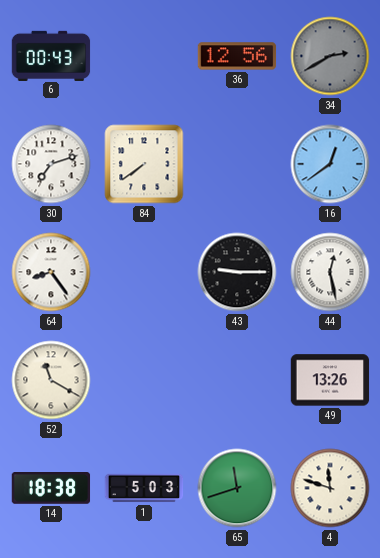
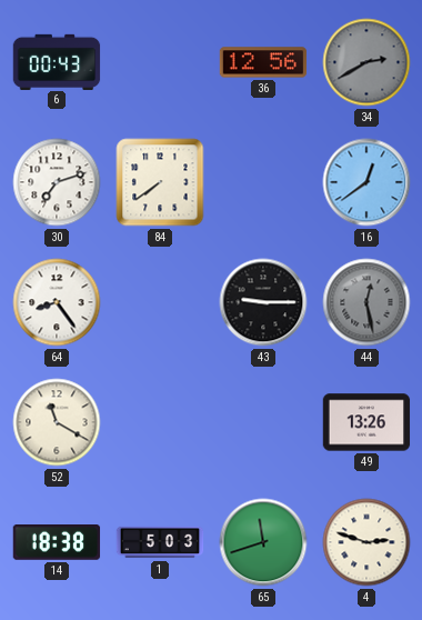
44 dial: white -> grey (366, 302)
4: 11:48 -> 2:48 (366, 542)
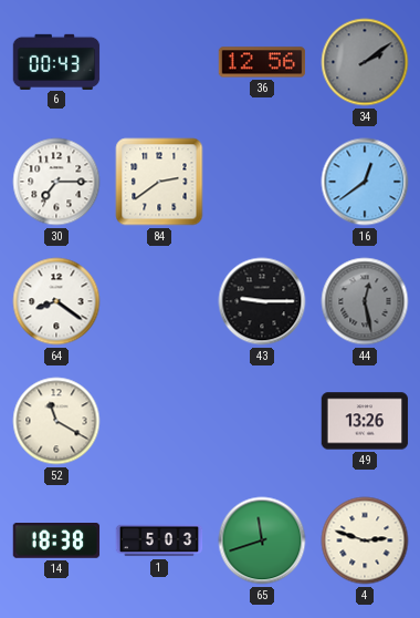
34: 2:40 -> 2:09 (365, 62)
30: 7:12 -> 7:15 (56, 182)
84: 7:39 -> 2:39 (159, 182)
64: 8:24 -> 8:21 (56, 301)
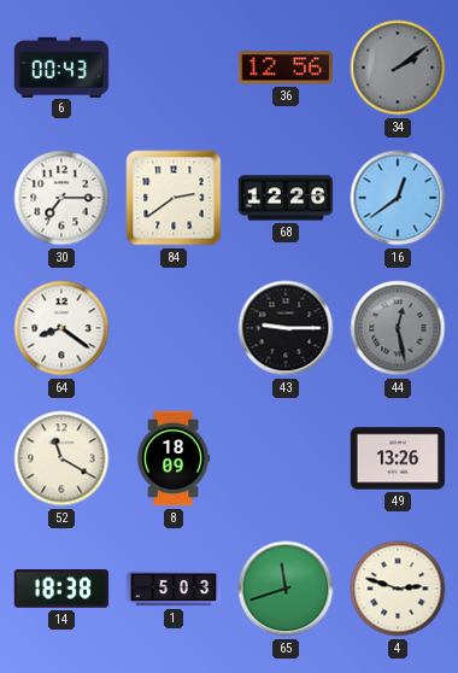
68: none -> 12:26 (286, 198)
8: none -> 18:09 (174, 458)
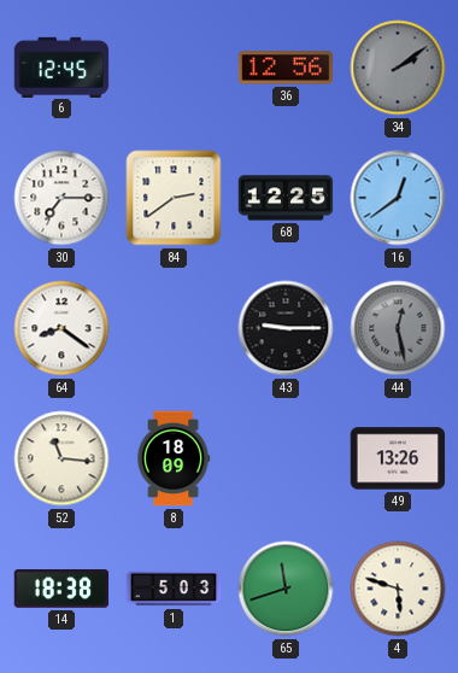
6: 00:43 -> 12:45 (61, 66)
68: 12:26 -> 12:25 (286, 198)
52: 11:20 -> 11:16 (61, 458)
4: 2:48 -> 5:48 (398, 589)
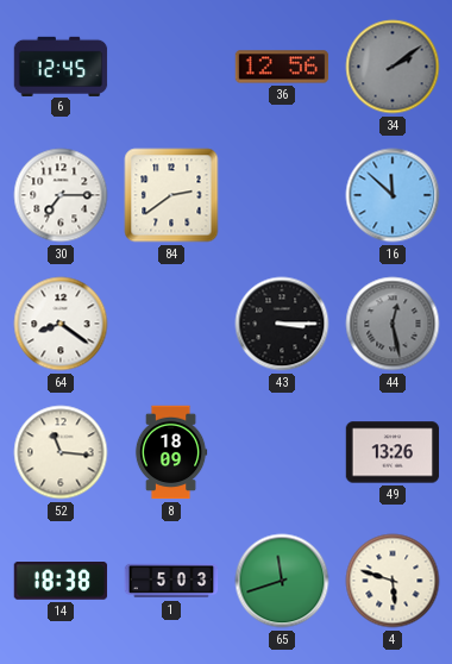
68: 12:25 -> none (286, 198)
16: 12:39 -> 11:52 (393, 195)
43: 9:15 -> 3:15 (282, 324)
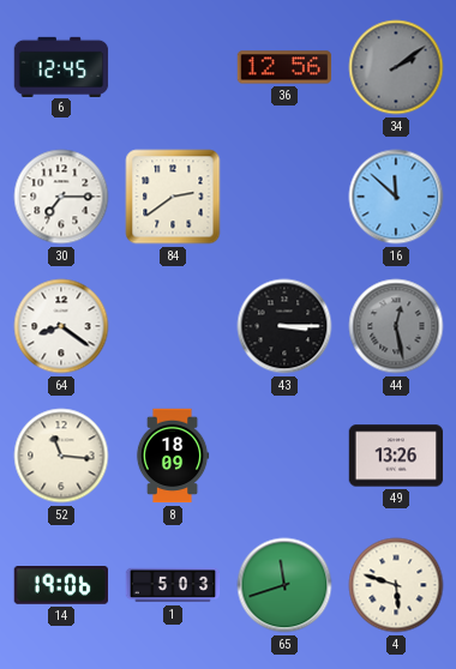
14: 18:38 -> 19:06 (61, 586)
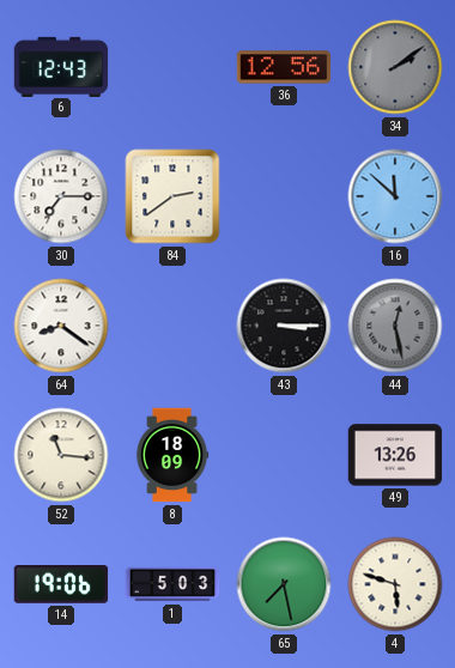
6: 12:45 -> 12:43 (61, 66)
65: 11:42 -> 7:28 (284, 584)
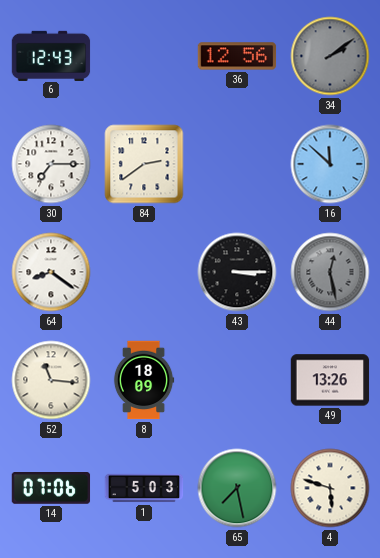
14: 19:06 -> 07:06 (51, 489)
